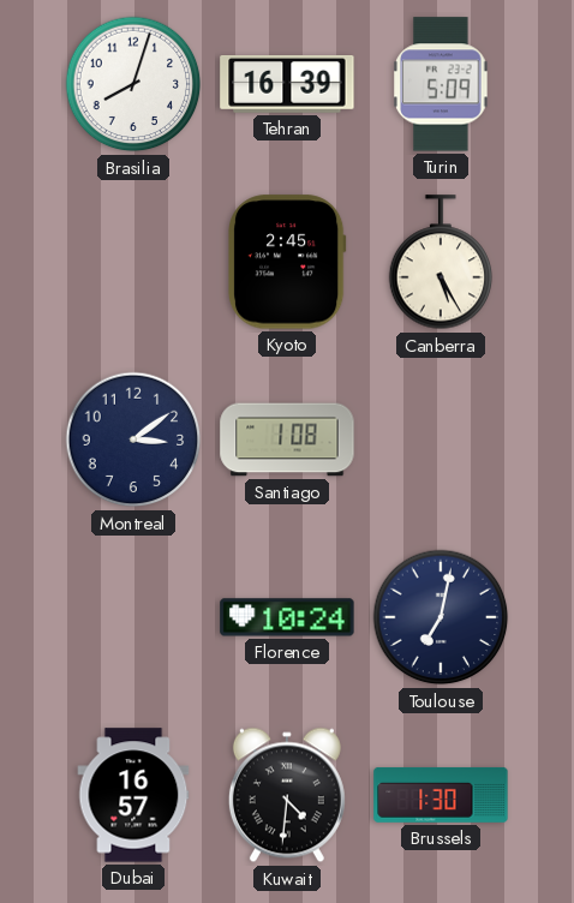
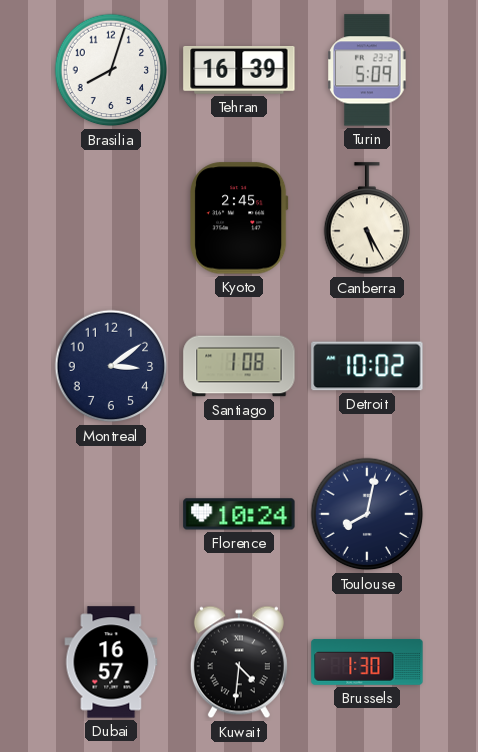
Detroit: none -> 10:02 (367, 366)
Toulouse: 7:02 -> 8:02 (367, 514)
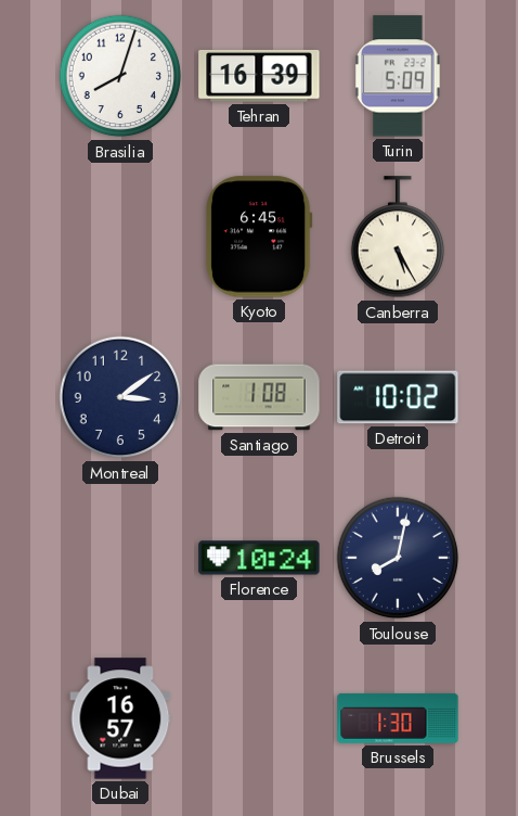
Kyoto: 2:45 -> 6:45 (259, 237)
Kuwait: 4:31 -> none (239, 662)
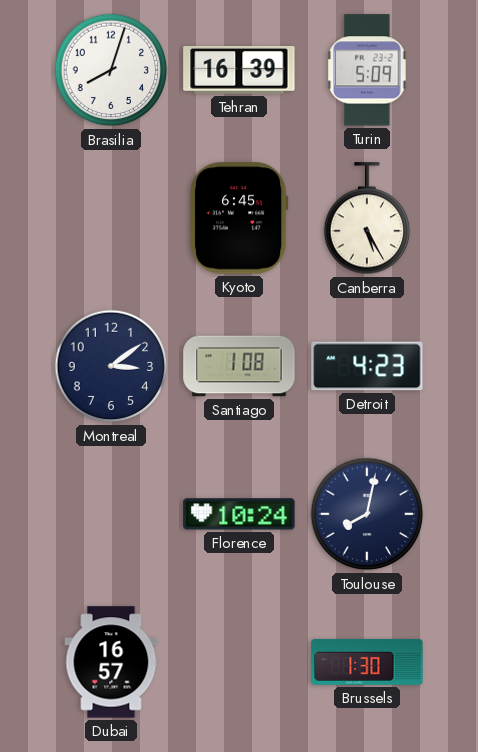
Detroit: 10:02 -> 4:23 (367, 366)
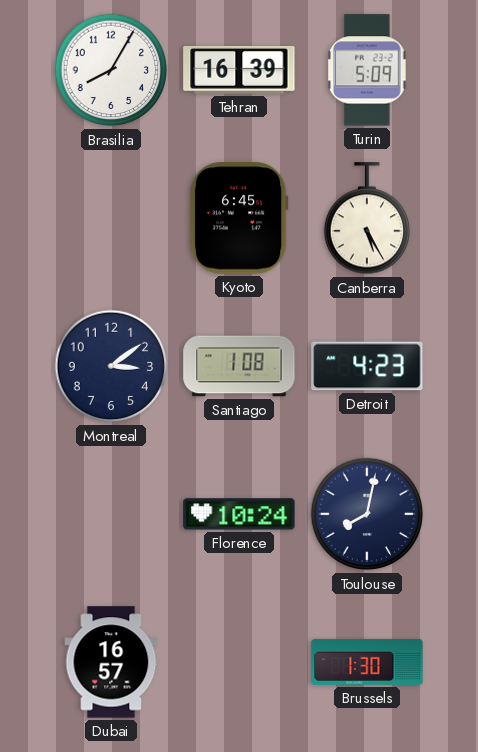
Brasilia: 8:03 -> 8:05 (111, 70)
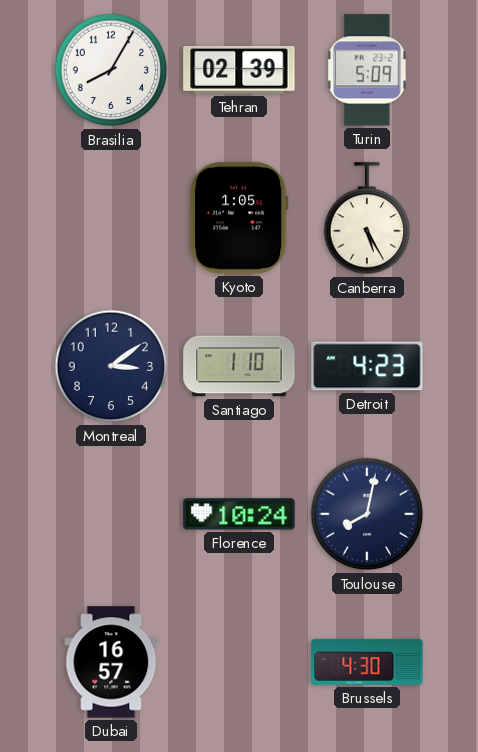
Tehran: 16:39 -> 02:39 (239, 71)
Kyoto: 6:45 -> 1:05 (239, 218)
Santiago: 1:08 -> 1:10 (239, 366)
Brussels: 1:30 -> 4:30 (367, 662)
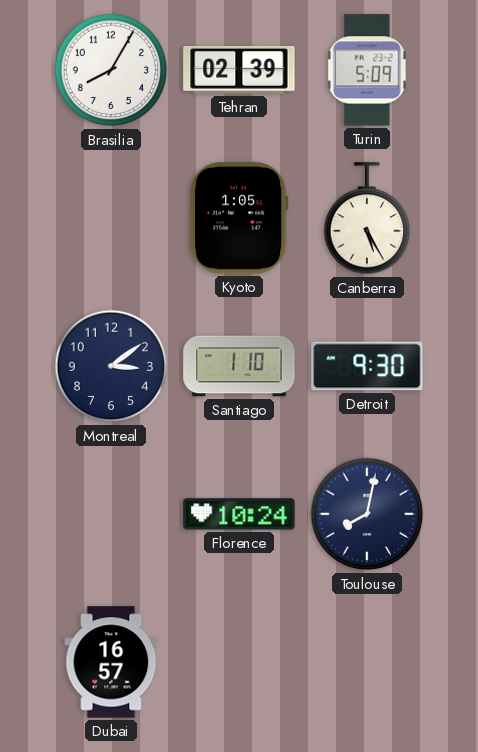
Detroit: 4:23 -> 9:30 (367, 366)
Brussels: 4:30 -> none (367, 662)
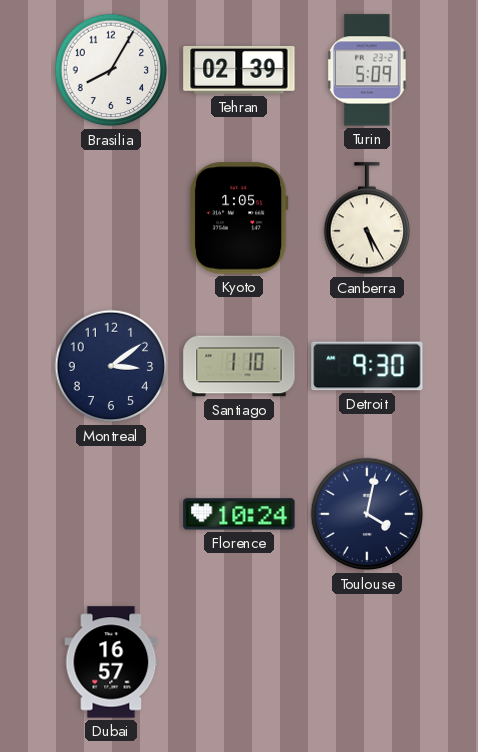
Toulouse: 8:02 -> 4:02 (367, 514)
